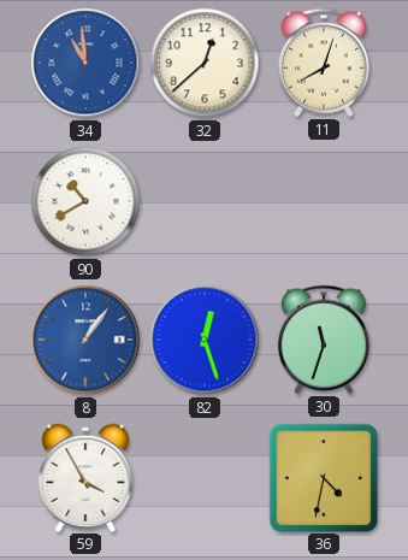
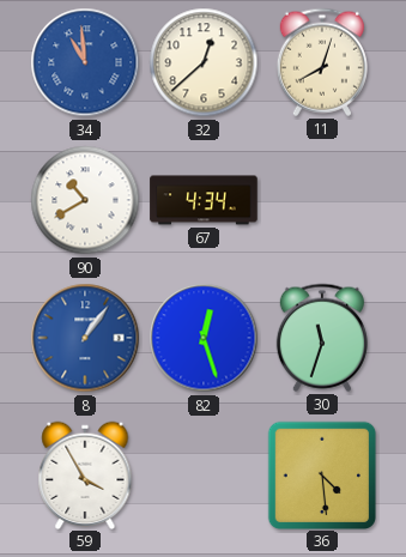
67: none -> 4:34 (204, 200)
36: 4:32 -> 4:29 (321, 474)
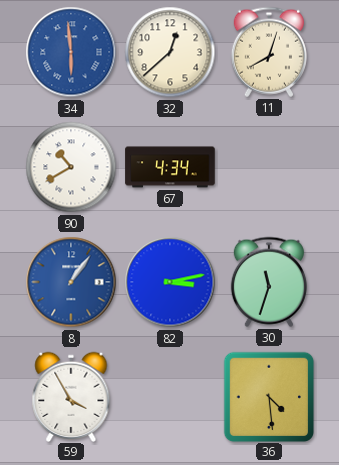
34: 10:59 -> 5:59 (71, 52)
82: 12:27 -> 3:13 (170, 282)
